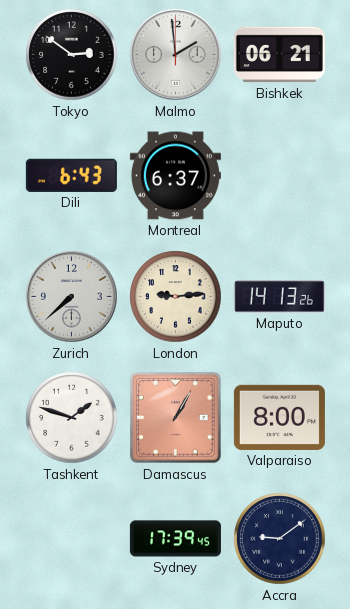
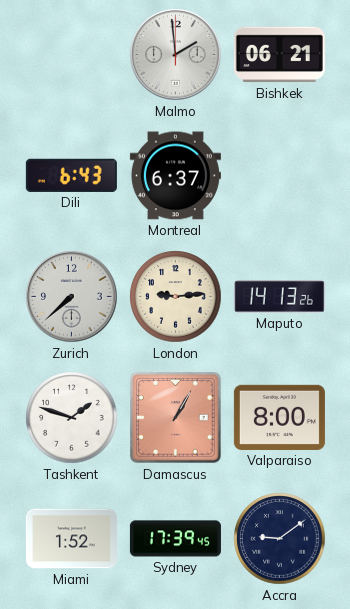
Tokyo: 2:51 -> none (72, 55)
Miami: none -> 1:52 (71, 539)
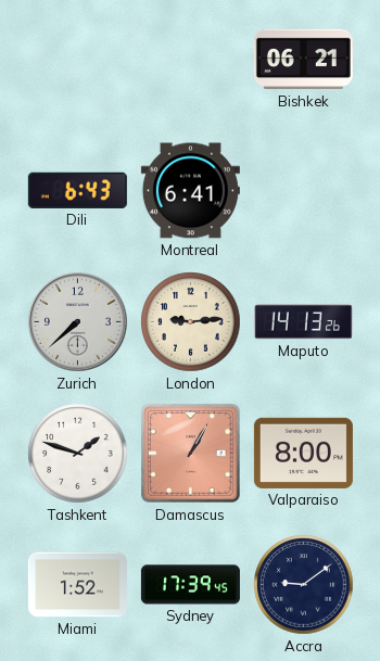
Malmo: 1:59 -> none (176, 55)
Montreal: 6:37 -> 6:41 (190, 191)
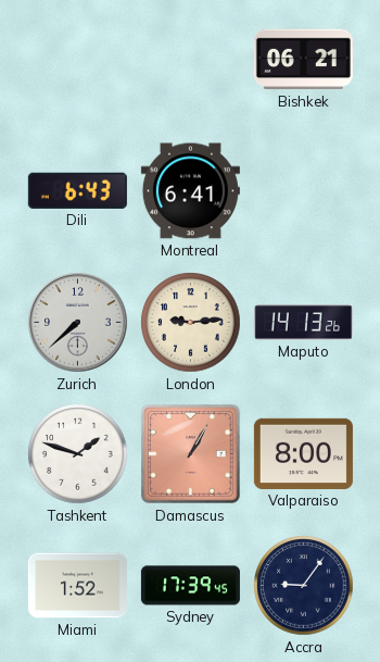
Accra: 9:09 -> 9:06 (304, 586)
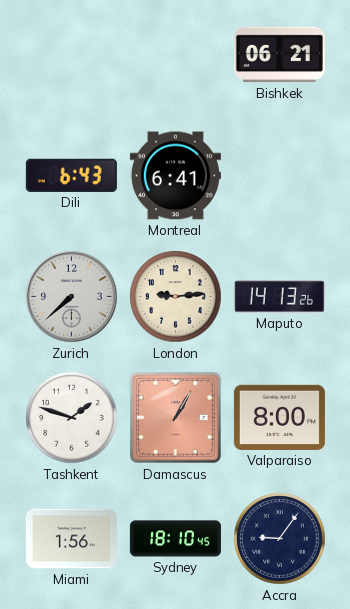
Miami: 1:52 -> 1:56 (71, 539)
Sydney: 17:39 -> 18:10 (175, 539)
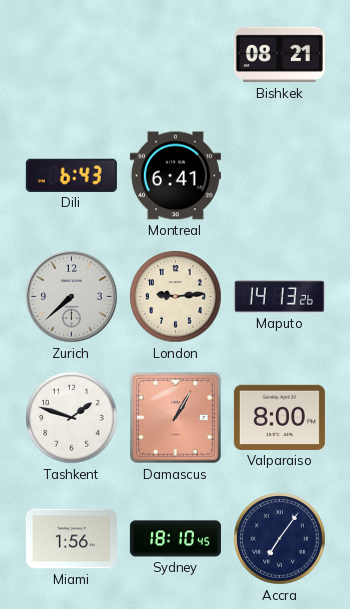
Bishkek: 06:21 -> 08:21 (279, 55)
Accra: 9:06 -> 7:06 (280, 539)
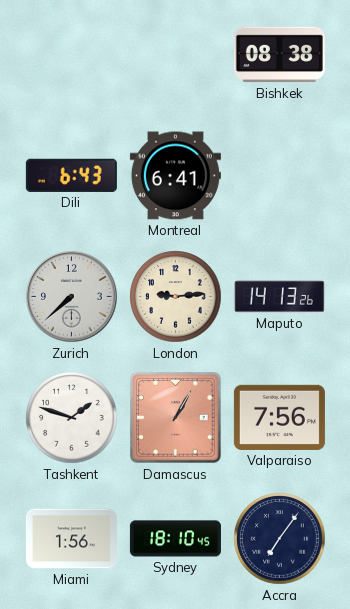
Bishkek: 08:21 -> 08:38 (279, 55)
Valparaiso: 8:00 -> 7:56 (279, 417)
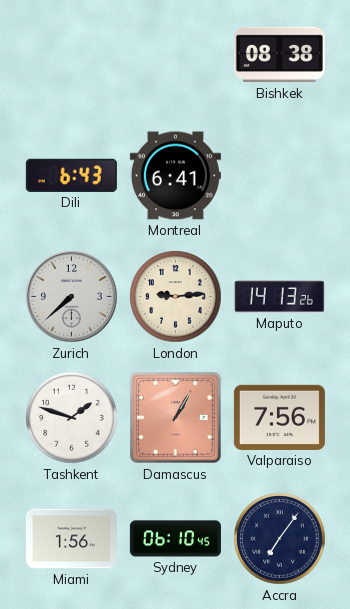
Sydney: 18:10 -> 06:10 (175, 539)
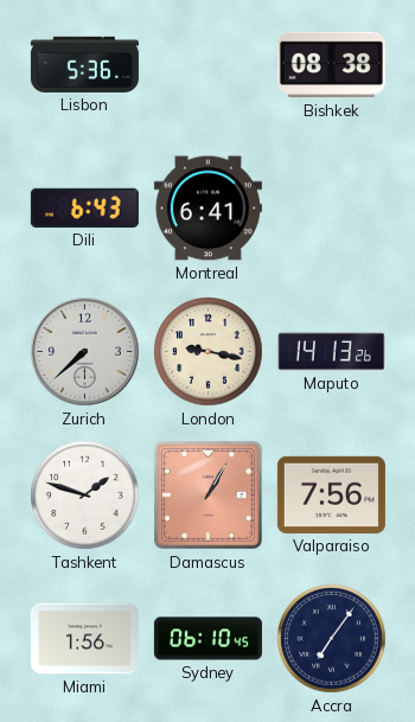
Lisbon: none -> 5:36 (84, 64)
London: 9:14 -> 9:17 (209, 352)
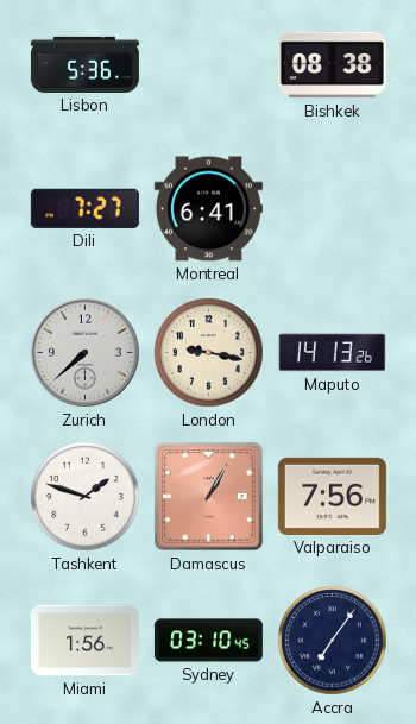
Dili: 6:43 -> 7:27 (84, 208)
Sydney: 06:10 -> 03:10 (208, 641)
